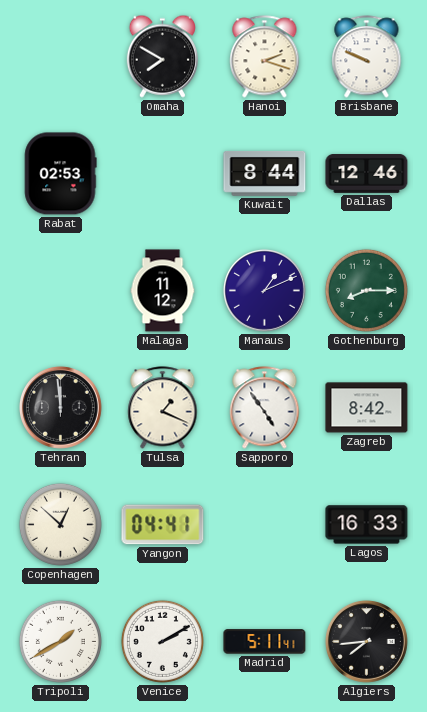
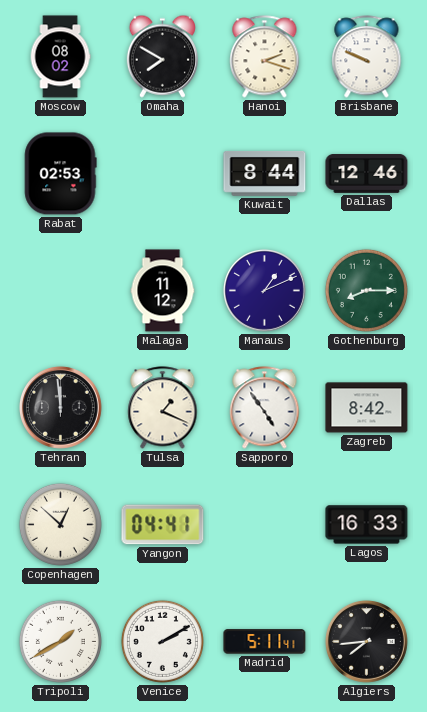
Moscow: none -> 08:02 (60, 57)
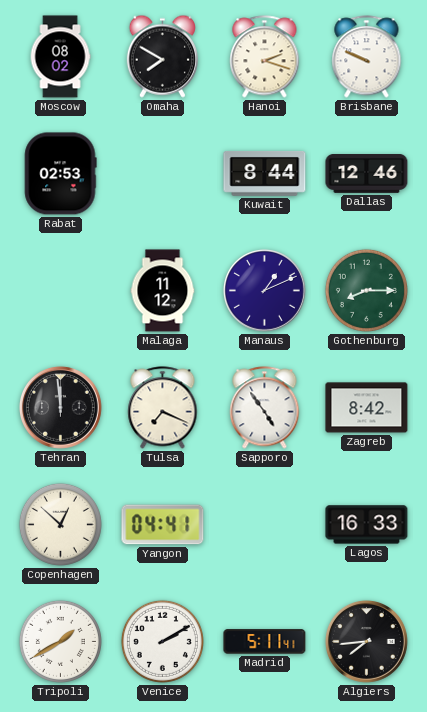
Tulsa: 1:19 -> 7:19 (163, 408)
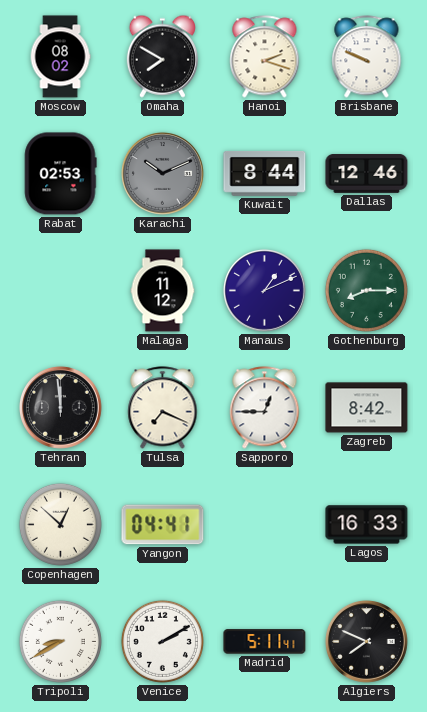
Karachi: none -> 10:11 (162, 173)
Sapporo: 4:54 -> 12:45 (265, 408)
Tripoli: 1:40 -> 8:40 (60, 641)
Algiers: 7:44 -> 7:49 (366, 641)
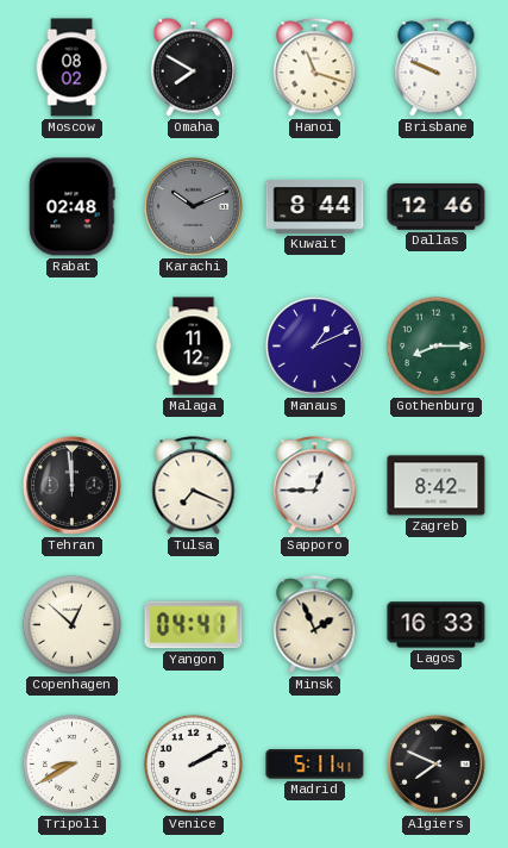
Hanoi: 2:18 -> 11:18 (315, 68)
Rabat: 02:53 -> 02:48 (73, 207)
Minsk: none -> 1:56 (315, 625)
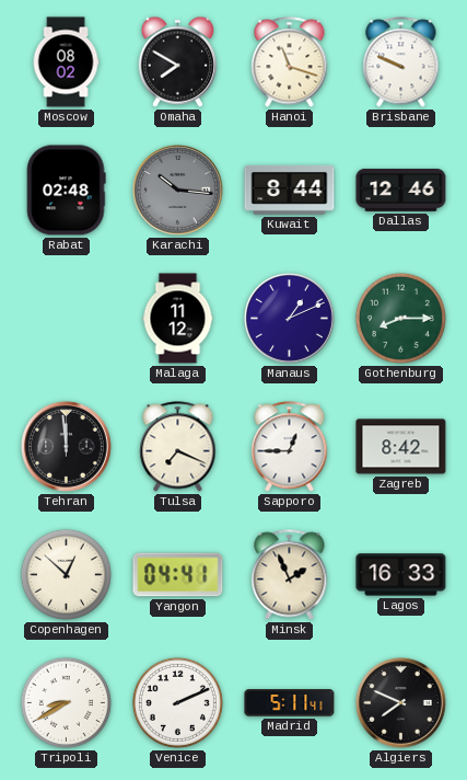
Karachi: 10:11 -> 10:16 (177, 190)
Venice: 2:10 -> 2:11 (177, 702)
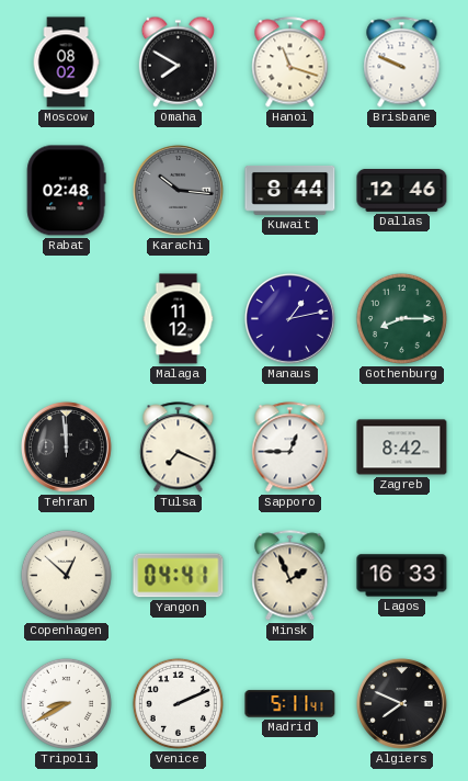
Manaus: 1:11 -> 1:13 (289, 318)
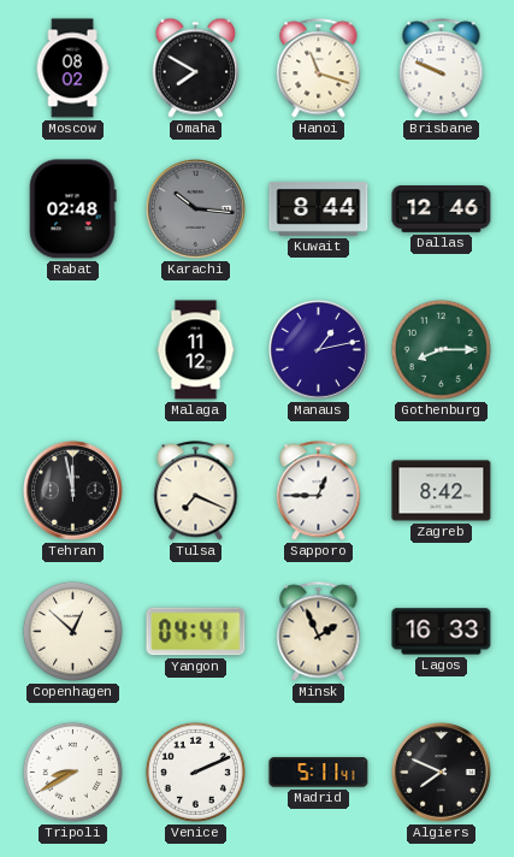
Tehran: 11:59 -> 11:58 (72, 490)
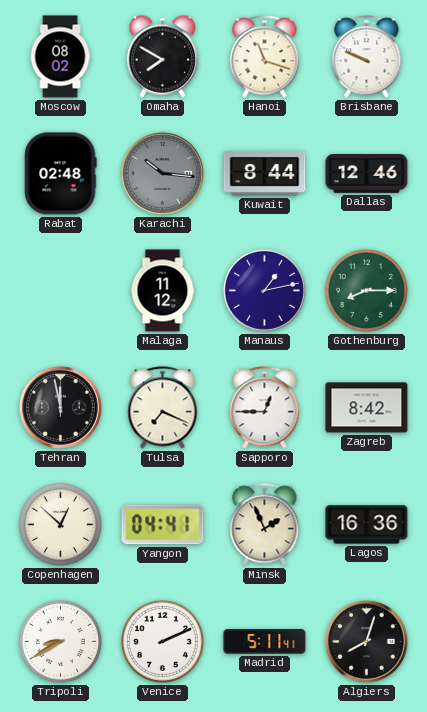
Lagos: 16:33 -> 16:36 (367, 525)
Algiers: 7:49 -> 8:03 (366, 641)
